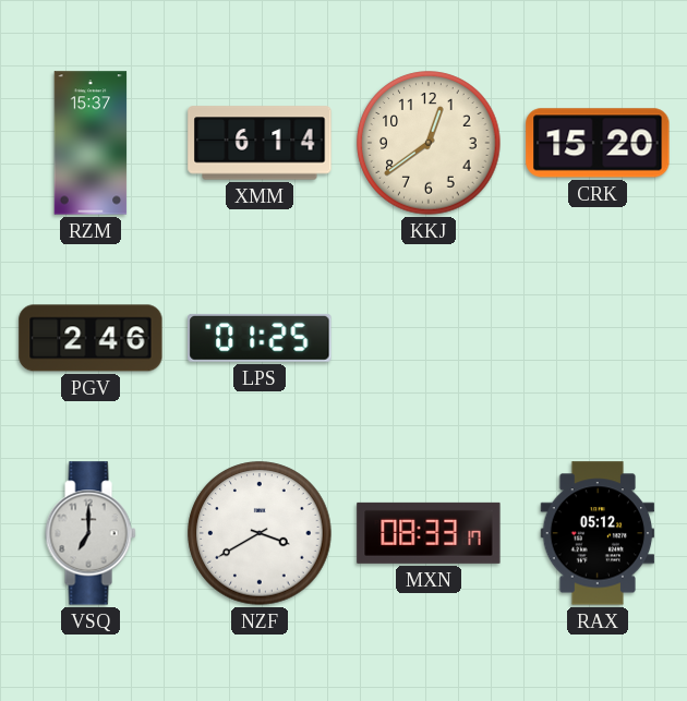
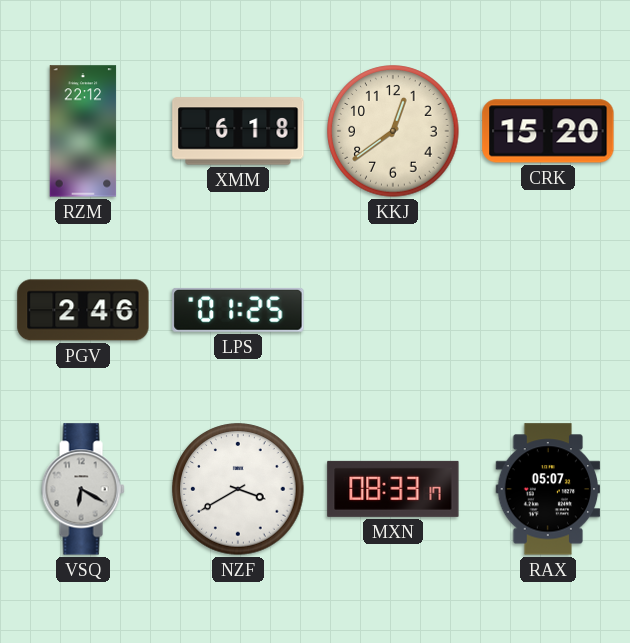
RZM: 15:37 -> 22:12 (83, 131)
XMM: 6:14 -> 6:18 (238, 131)
VSQ: 7:00 -> 6:20 (83, 489)
RAX: 05:12 -> 05:07 (548, 489)
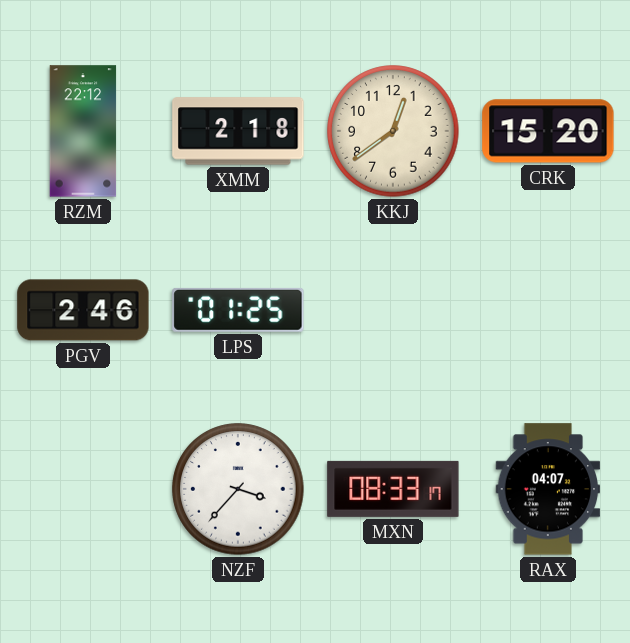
XMM: 6:18 -> 2:18 (238, 131)
VSQ: 6:20 -> none (83, 489)
NZF: 3:40 -> 3:37 (238, 489)
RAX: 05:07 -> 04:07 (548, 489)
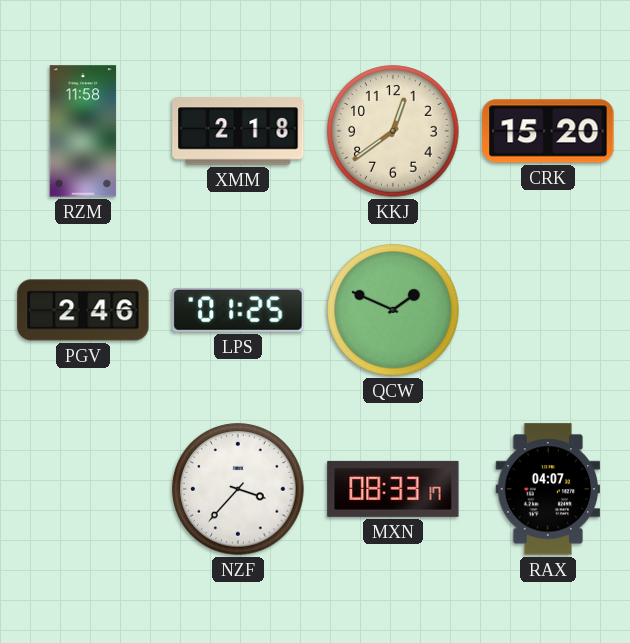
RZM: 22:12 -> 11:58 (83, 131)
QCW: none -> 1:49 (393, 310)
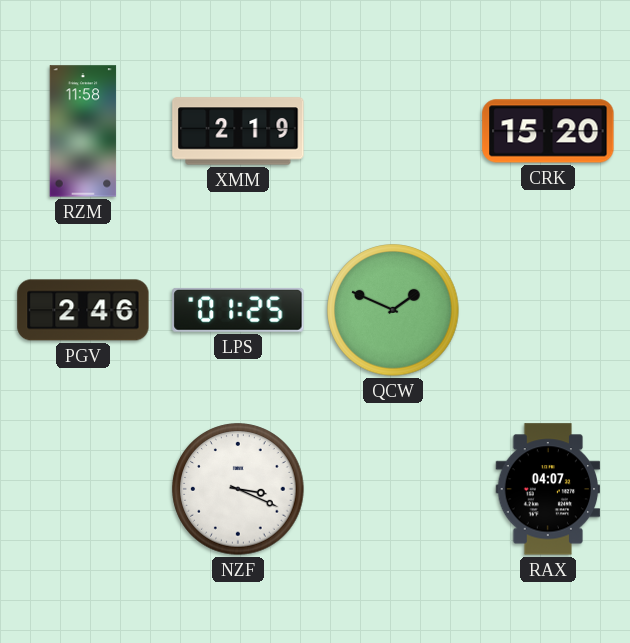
XMM: 2:18 -> 2:19 (238, 131)
KKJ: 12:39 -> none (393, 131)
NZF: 3:37 -> 3:19 (238, 489)
MXN: 08:33 -> none (393, 489)
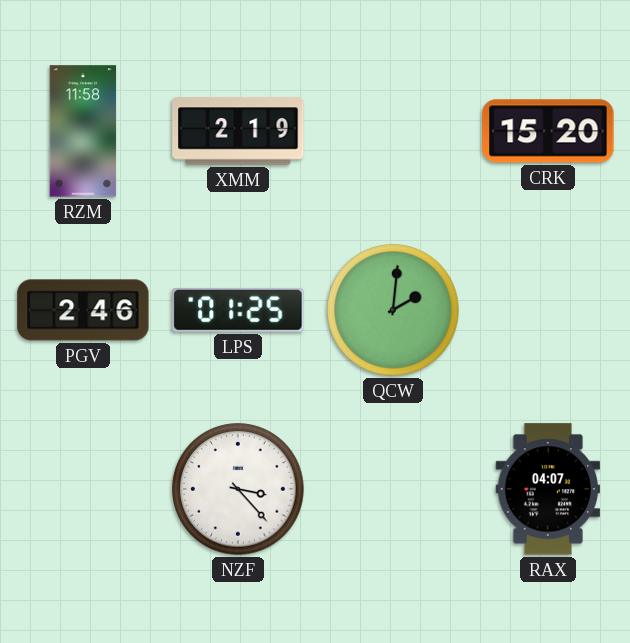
QCW: 1:49 -> 2:01 (393, 310)
NZF: 3:19 -> 3:23 (238, 489)
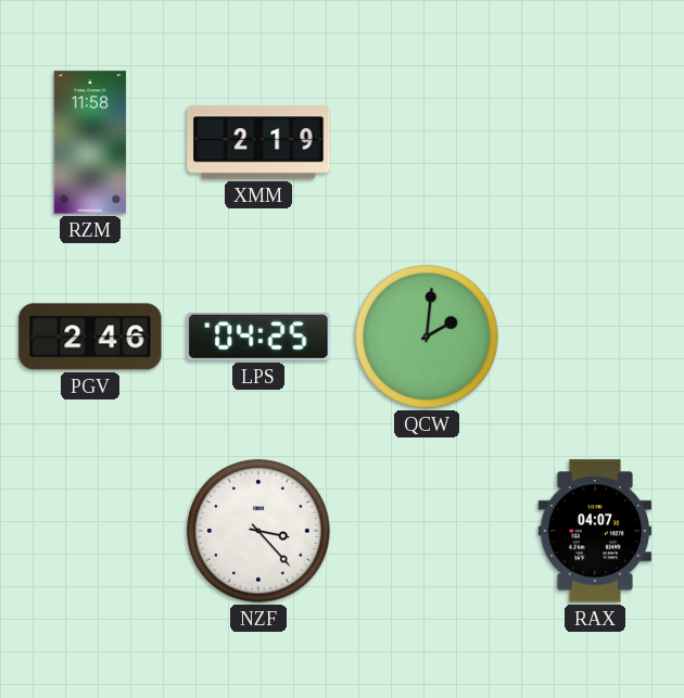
CRK: 15:20 -> none (548, 131)
LPS: 01:25 -> 04:25 (258, 337)
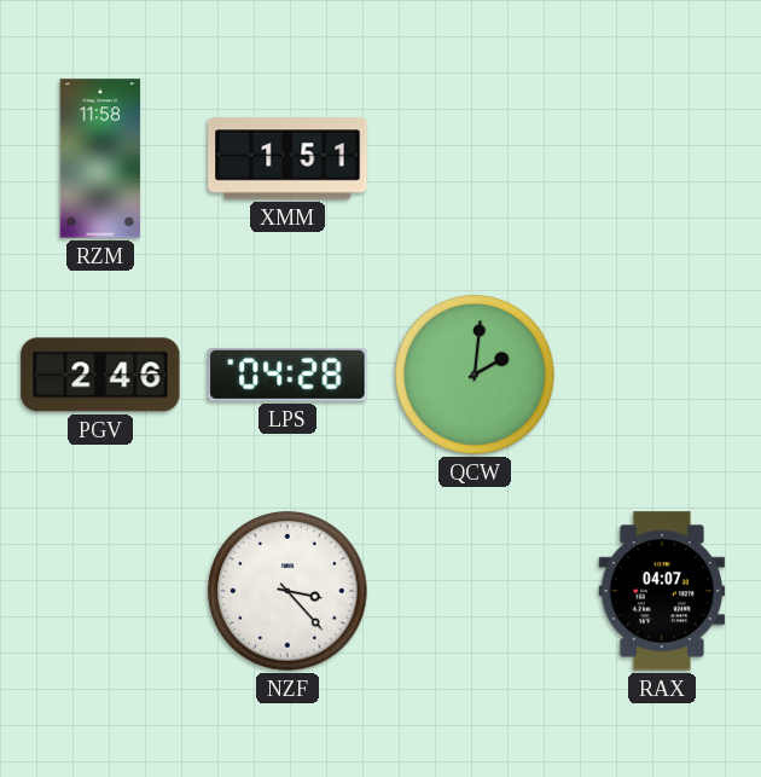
XMM: 2:19 -> 1:51 (287, 158)
LPS: 04:25 -> 04:28 (287, 375)
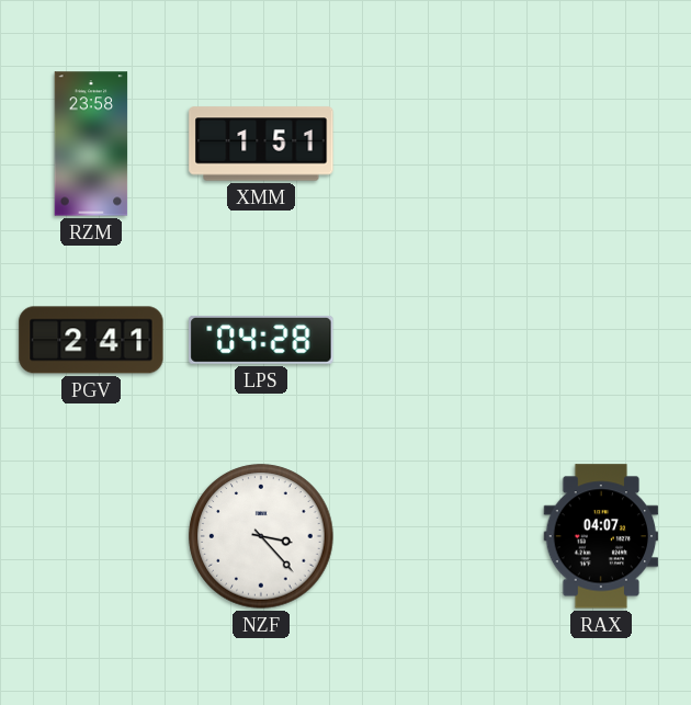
RZM: 11:58 -> 23:58 (91, 144)
PGV: 2:46 -> 2:41 (91, 340)
QCW: 2:01 -> none (475, 375)
